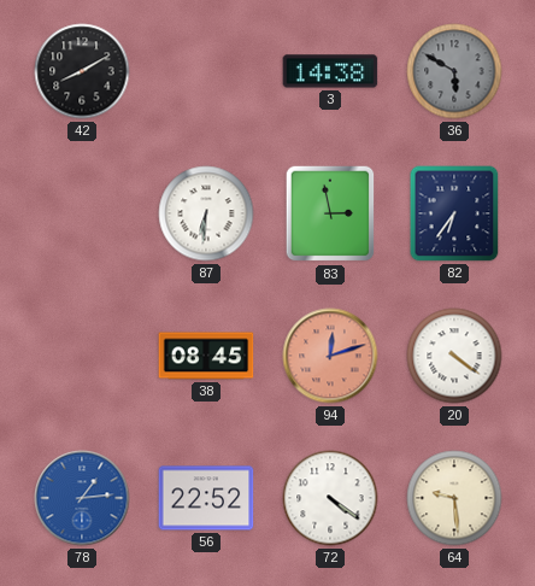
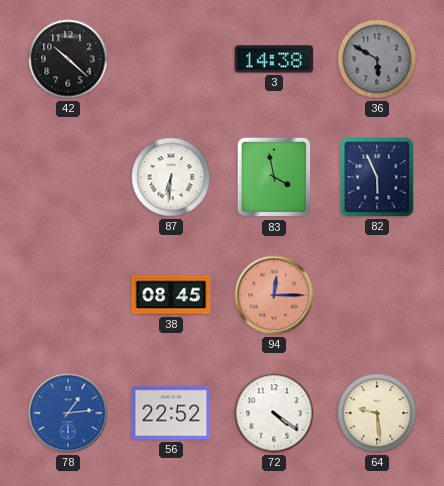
42: 8:10 -> 10:22 (68, 59)
83: 2:58 -> 3:58 (274, 177)
82: 6:36 -> 5:56 (377, 177)
94: 12:12 -> 12:15 (274, 295)
20: 4:21 -> none (454, 356)
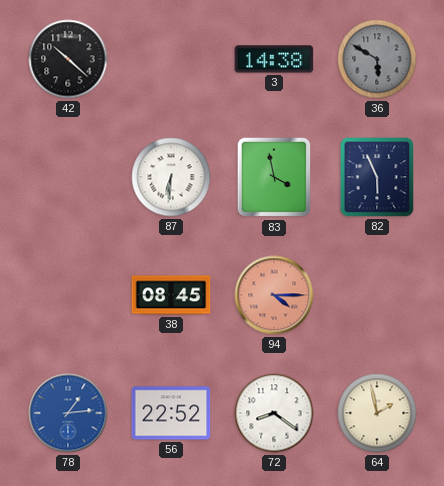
94: 12:15 -> 4:15 (274, 295)
72: 4:21 -> 8:21 (274, 413)
64: 9:29 -> 1:58 (377, 413)
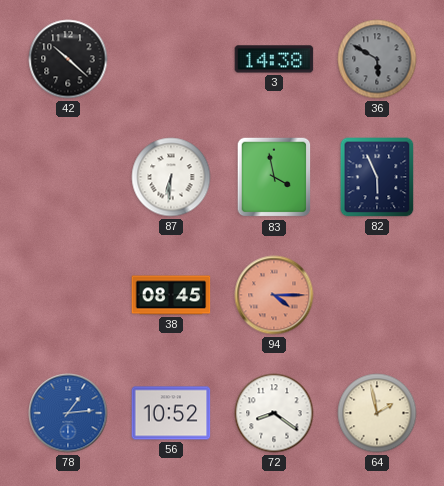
56: 22:52 -> 10:52 (171, 413)
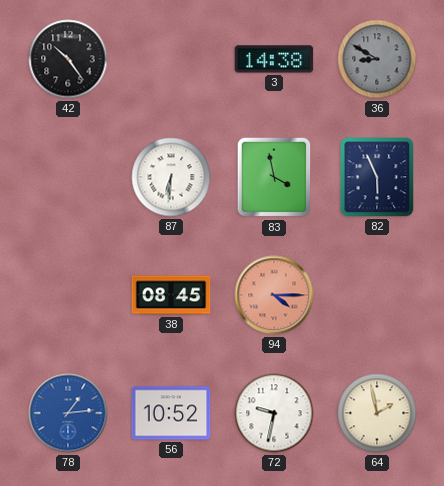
42: 10:22 -> 10:24 (68, 59)
36: 5:50 -> 8:50 (377, 59)
72: 8:21 -> 9:32 (274, 413)
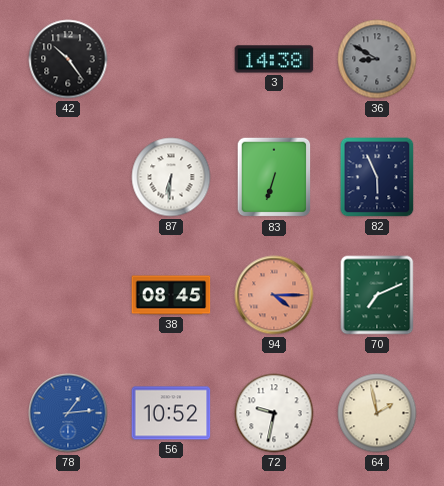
83: 3:58 -> 6:33 (274, 177)
70: none -> 7:11 (377, 295)
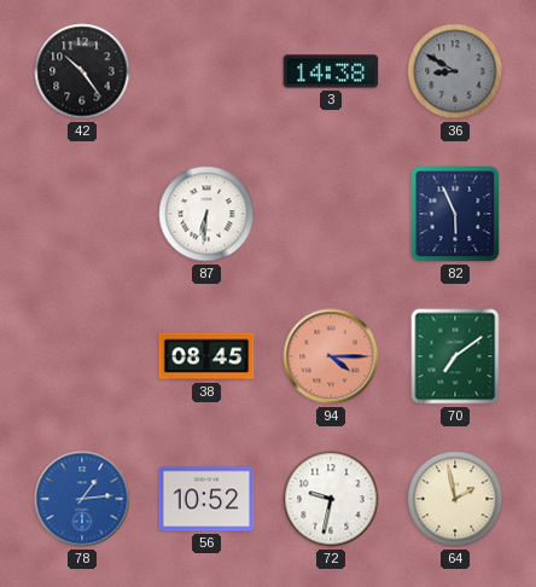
83: 6:33 -> none (274, 177)
70: 7:11 -> 7:09 (455, 356)
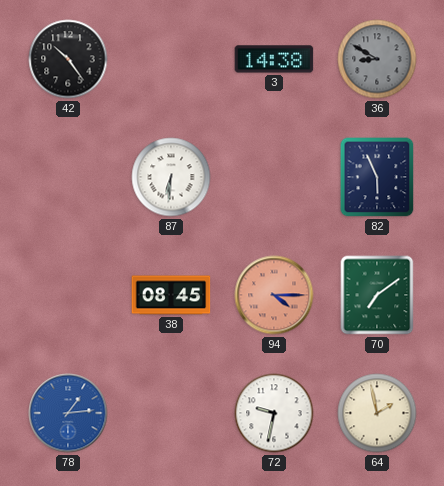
56: 10:52 -> none (206, 499)
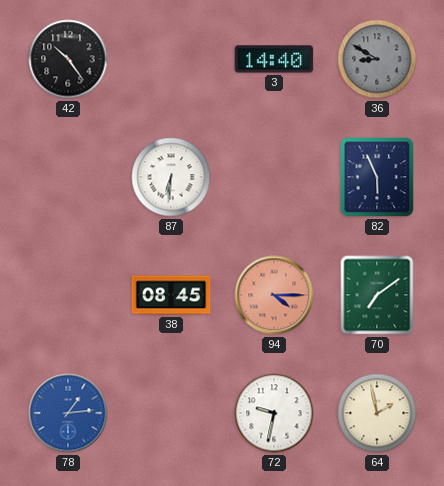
3: 14:38 -> 14:40 (274, 59)
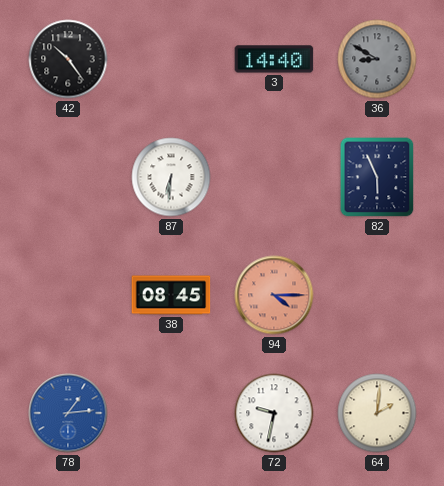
70: 7:09 -> none (377, 295)
64: 1:58 -> 2:01 (377, 413)
